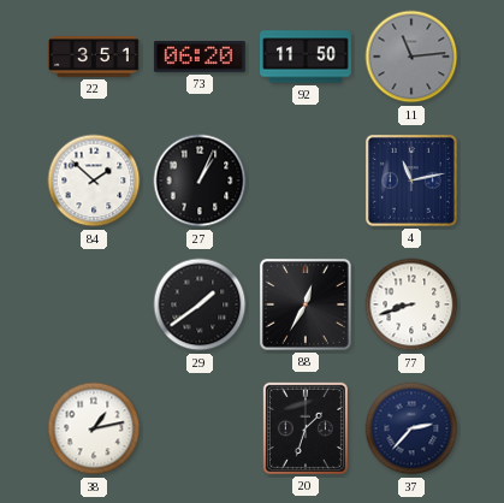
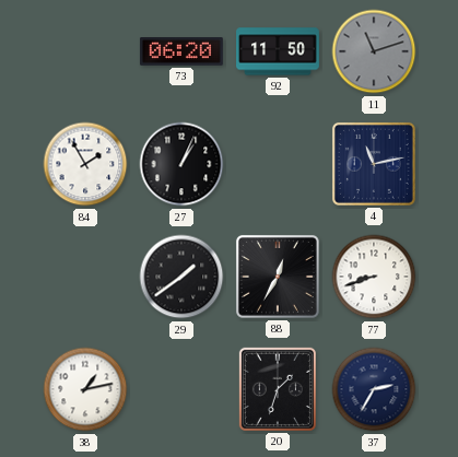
22: 3:51 -> none (95, 57)
11: 11:14 -> 11:12 (374, 51)
84: 1:52 -> 1:55 (85, 164)
37: 2:37 -> 2:35 (374, 389)
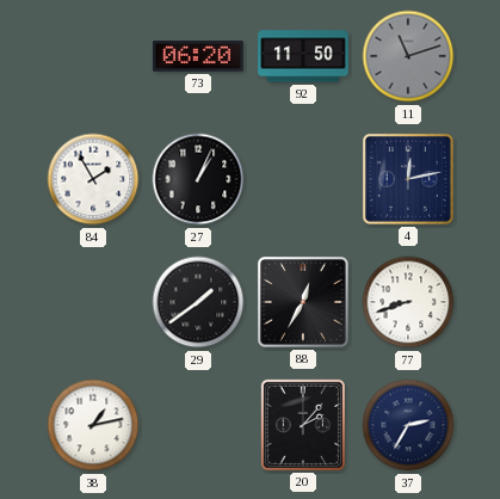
4: 11:13 -> 12:13 (408, 179)
20: 1:33 -> 2:07 (303, 425)
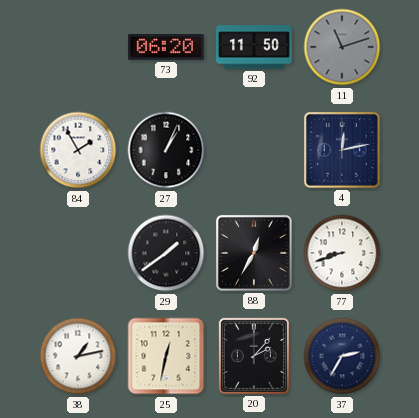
25: none -> 12:32 (166, 356)
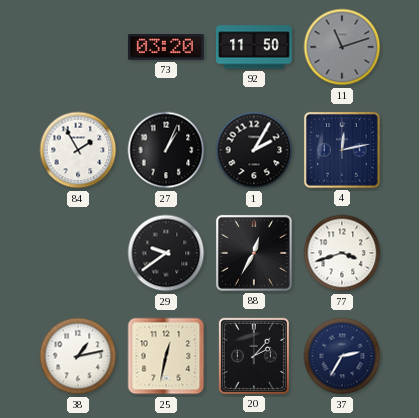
73: 06:20 -> 03:20 (166, 47)
1: none -> 2:05 (254, 150)
29: 1:39 -> 9:39 (166, 253)
77: 8:42 -> 3:42 (342, 253)
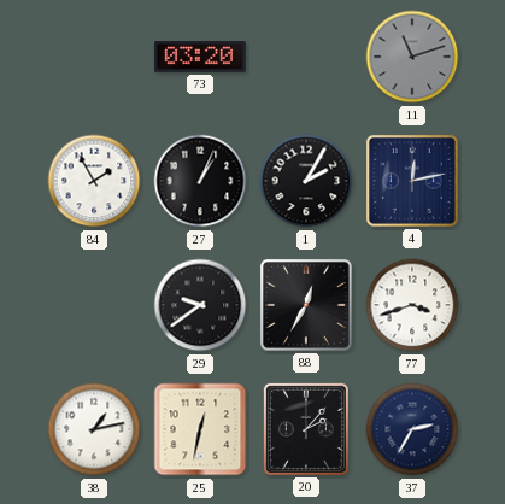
92: 11:50 -> none (255, 47)
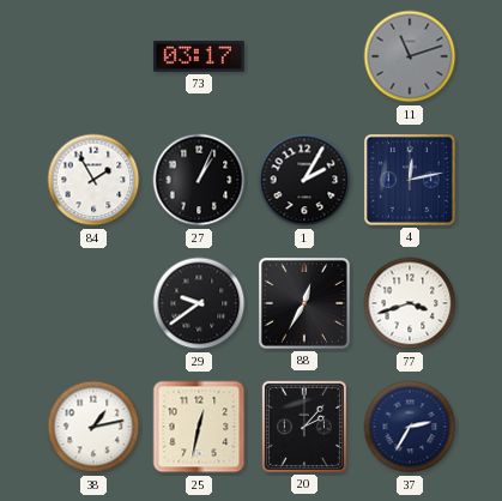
73: 03:20 -> 03:17 (199, 56)
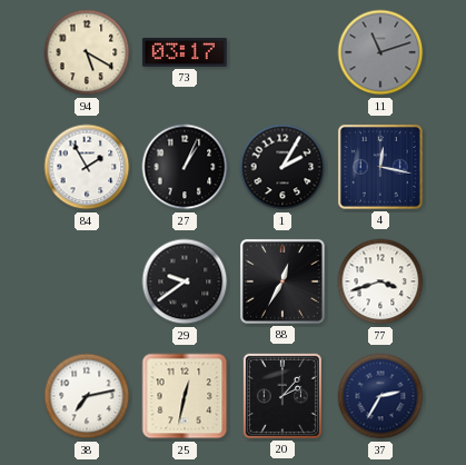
94: none -> 5:20 (87, 52)
4: 12:13 -> 12:17 (380, 167)
38: 1:13 -> 7:13 (87, 396)
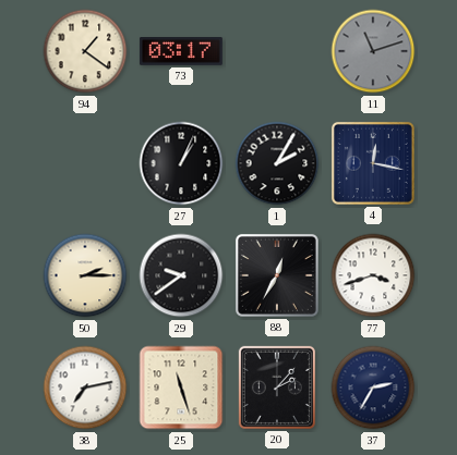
94: 5:20 -> 1:21 (85, 51)
84: 1:55 -> none (87, 167)
50: none -> 2:15 (85, 275)
25: 12:32 -> 11:27 (181, 388)
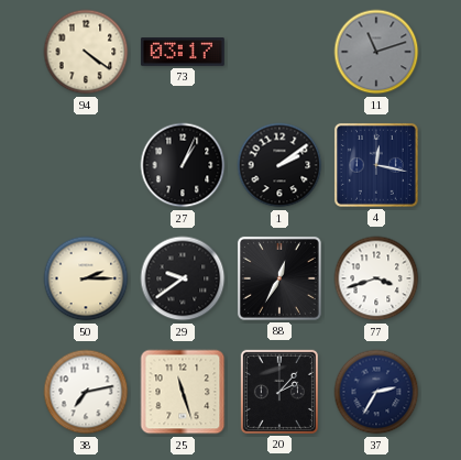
94: 1:21 -> 4:21 (86, 52)
1: 2:05 -> 2:09 (279, 165)
